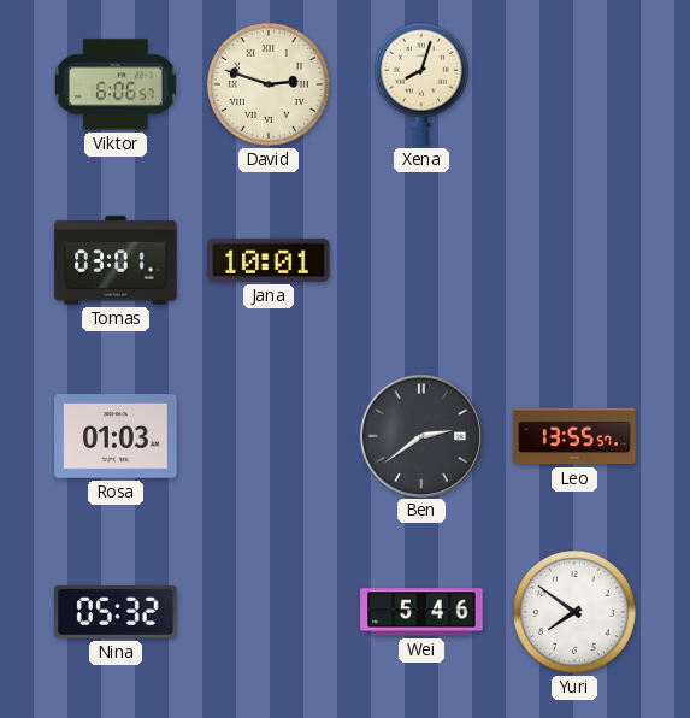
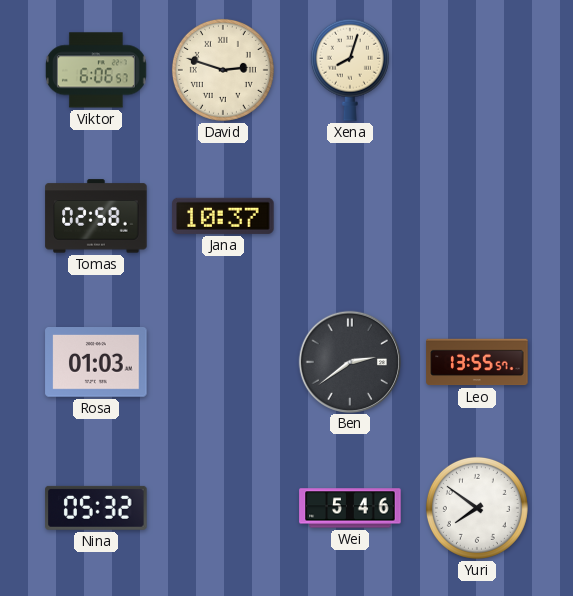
Tomas: 03:01 -> 02:58 (96, 216)
Jana: 10:01 -> 10:37 (223, 216)
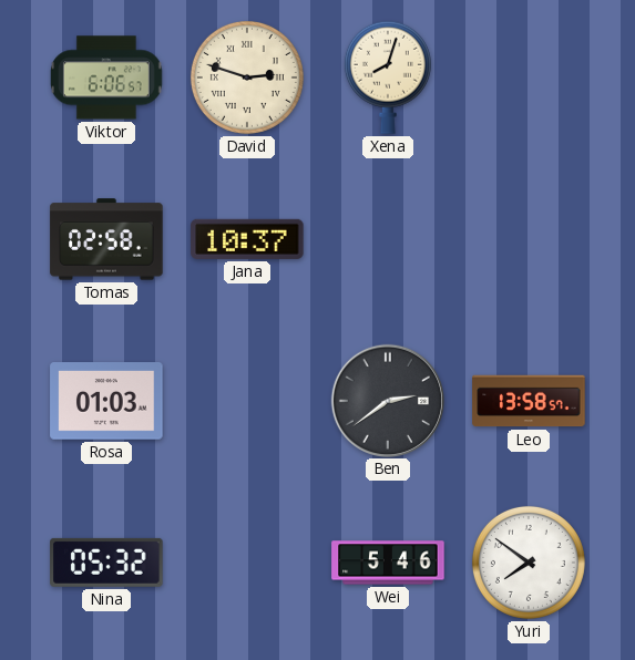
Leo: 13:55 -> 13:58 (529, 401)
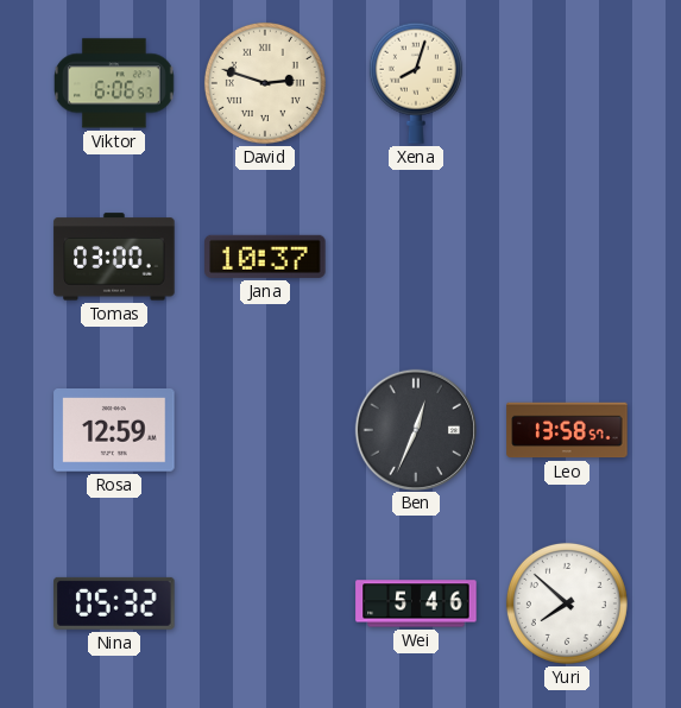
Tomas: 02:58 -> 03:00 (114, 257)
Rosa: 01:03 -> 12:59 (114, 431)
Ben: 2:39 -> 12:34 (415, 429)
Yuri: 7:51 -> 7:52 (567, 603)
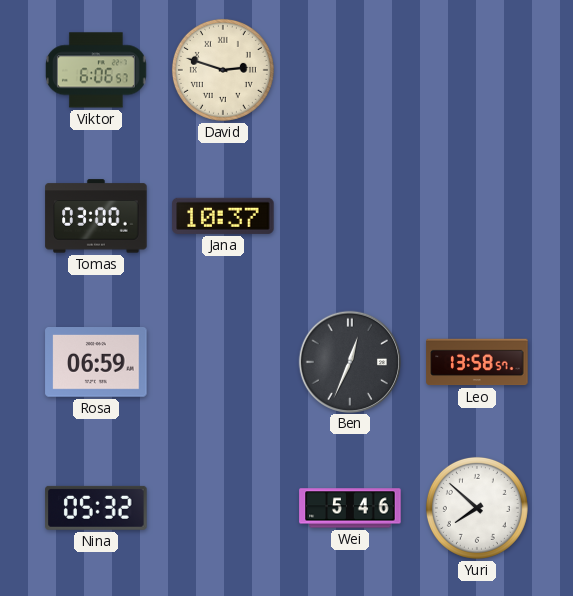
Xena: 8:03 -> none (416, 83)
Rosa: 12:59 -> 06:59 (96, 363)
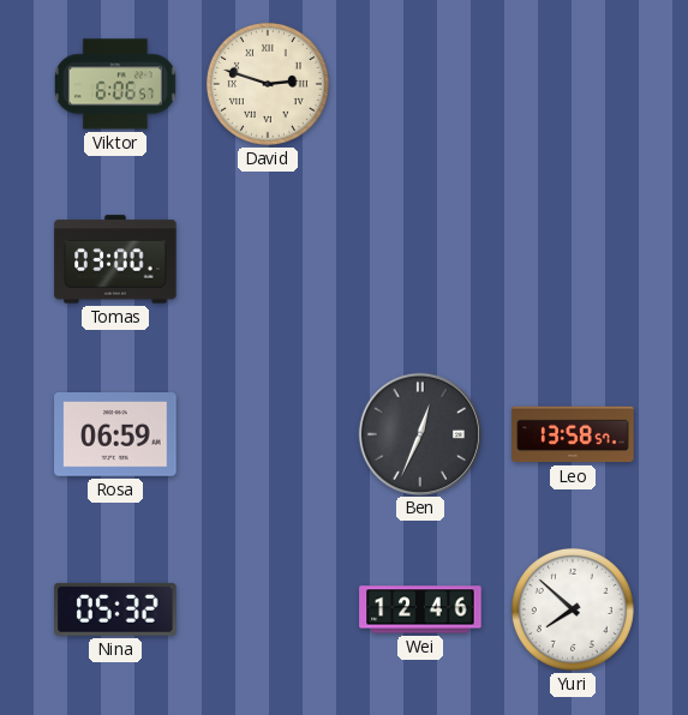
Jana: 10:37 -> none (223, 216)
Wei: 5:46 -> 12:46 (420, 609)
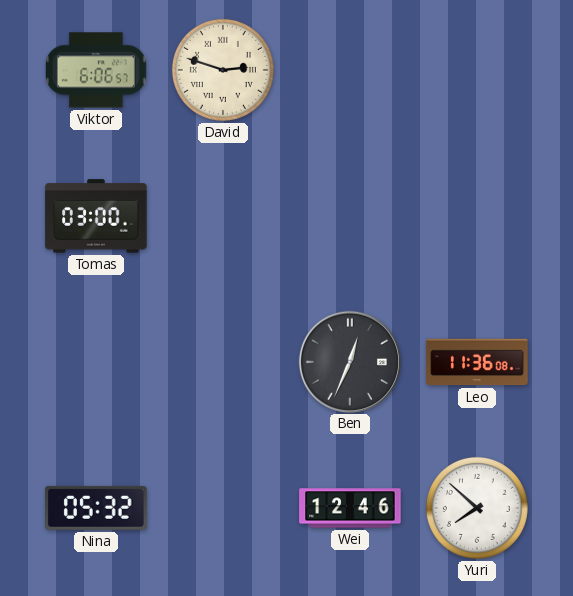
Rosa: 06:59 -> none (115, 435)
Leo: 13:58 -> 11:36 (477, 362)
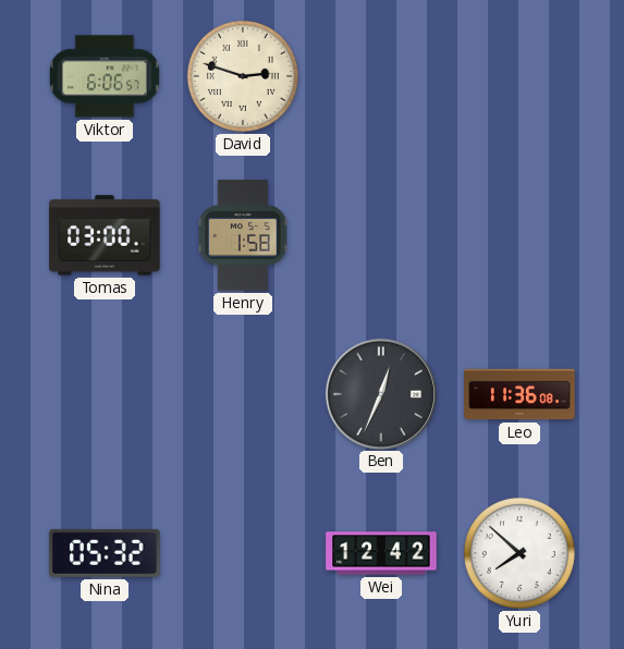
Henry: none -> 1:58 (244, 235)
Wei: 12:46 -> 12:42 (381, 553)
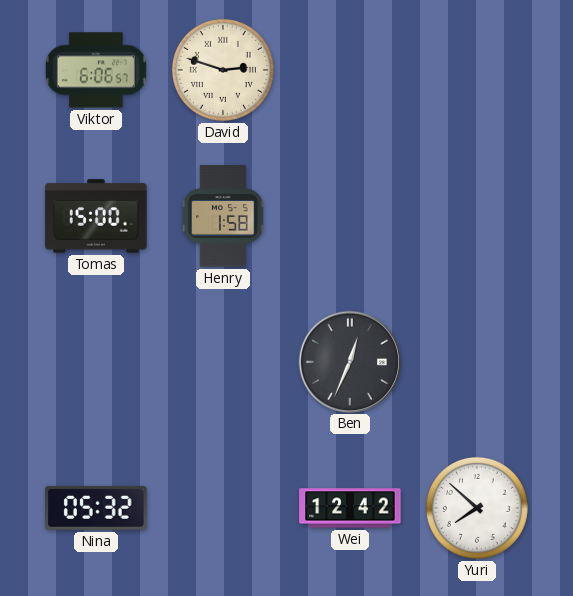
Tomas: 03:00 -> 15:00 (96, 216)
Leo: 11:36 -> none (519, 394)
